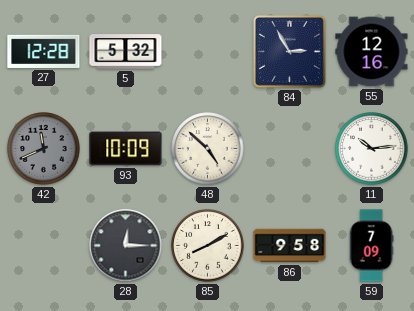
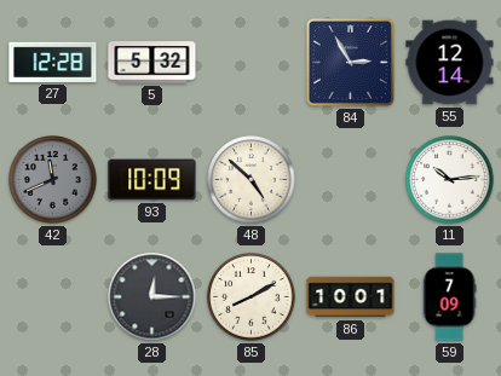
55: 12:16 -> 12:14 (450, 63)
86: 9:58 -> 10:01 (351, 297)
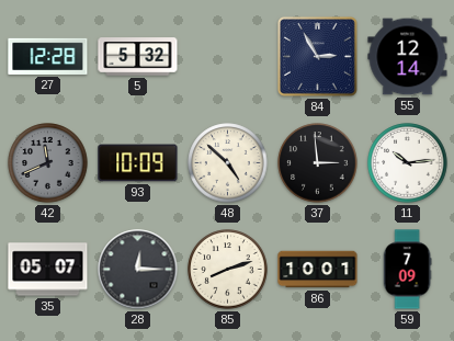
37: none -> 2:59 (318, 163)
35: none -> 05:07 (48, 270)
85: 8:10 -> 8:12 (228, 270)
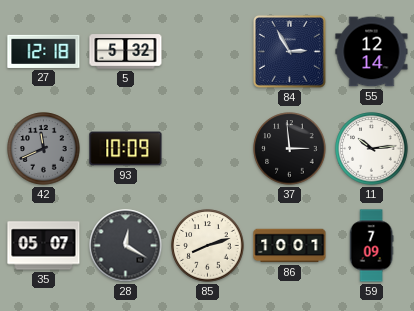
27: 12:28 -> 12:18 (44, 51)
48: 4:52 -> none (228, 163)
28: 12:15 -> 12:20 (126, 246)
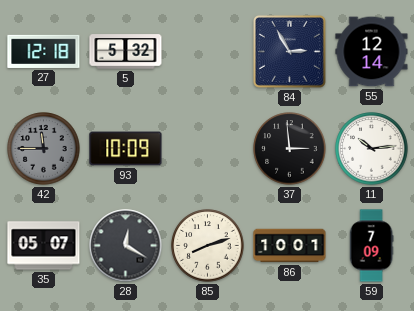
42: 11:41 -> 11:45 (44, 149)
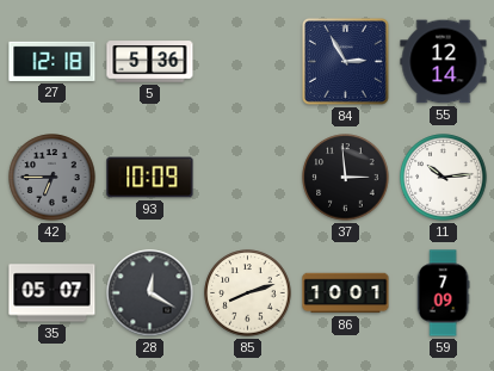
5: 5:32 -> 5:36 (150, 62)
42: 11:45 -> 6:45 (53, 178)
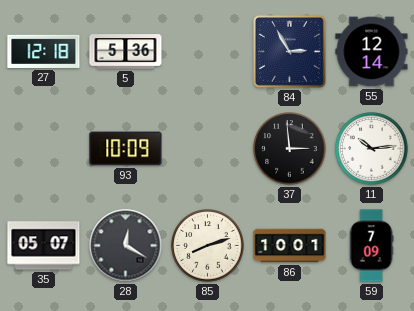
42: 6:45 -> none (53, 178)
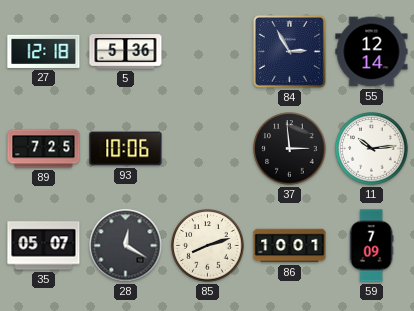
89: none -> 7:25 (44, 149)
93: 10:09 -> 10:06 (126, 149)
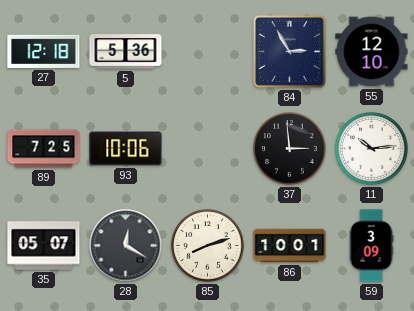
55: 12:14 -> 12:10 (372, 52)
59: 7:09 -> 3:09 (371, 246)
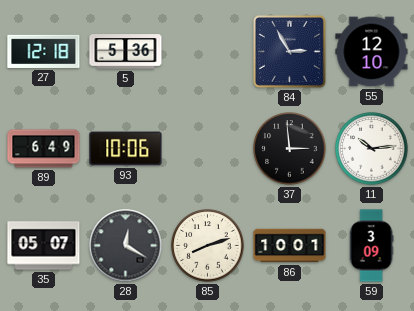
89: 7:25 -> 6:49 (44, 149)
